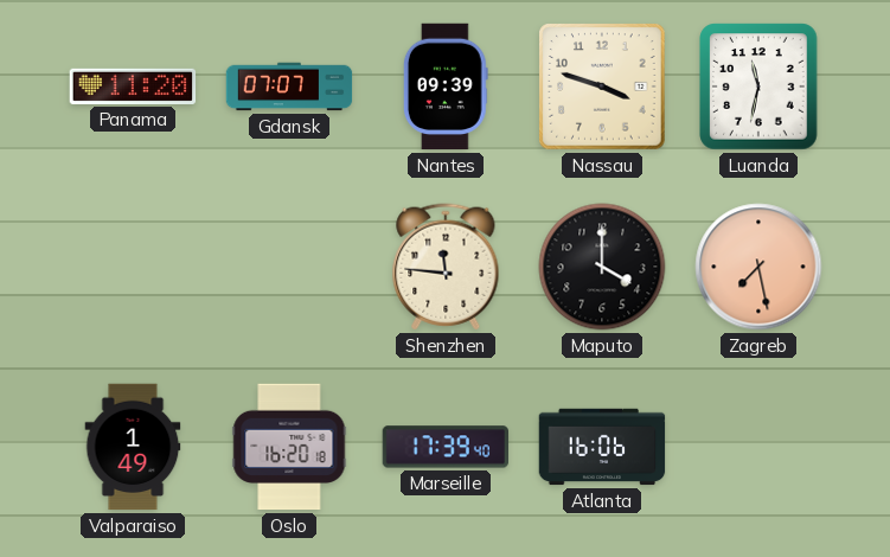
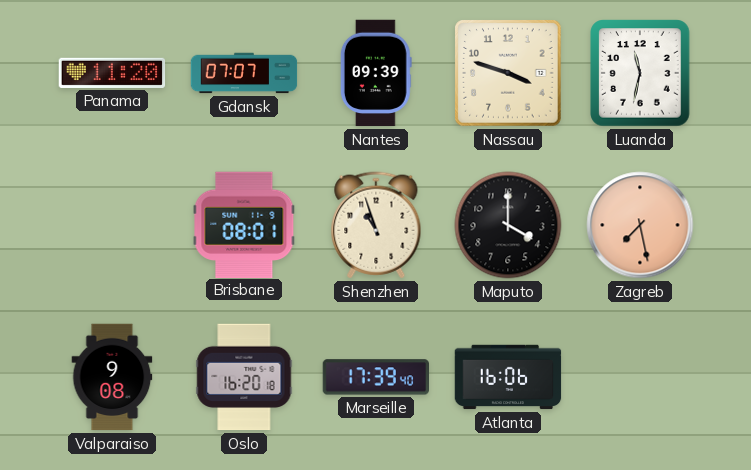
Brisbane: none -> 08:01 (244, 224)
Shenzhen: 11:46 -> 10:57 (376, 225)
Valparaiso: 1:49 -> 9:08 (112, 377)
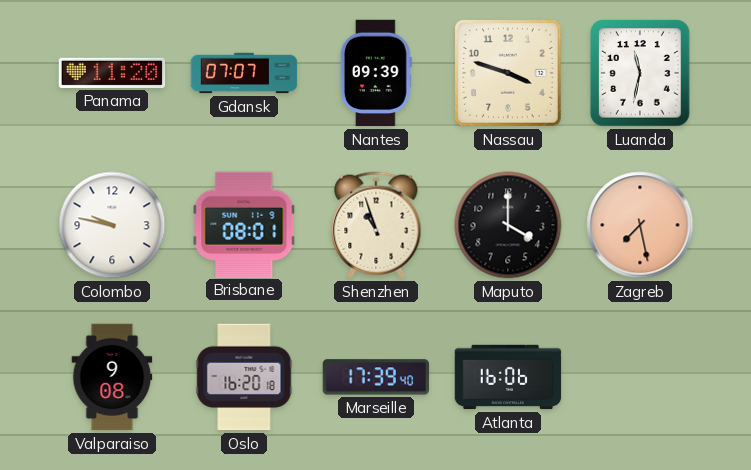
Colombo: none -> 9:47 (112, 225)
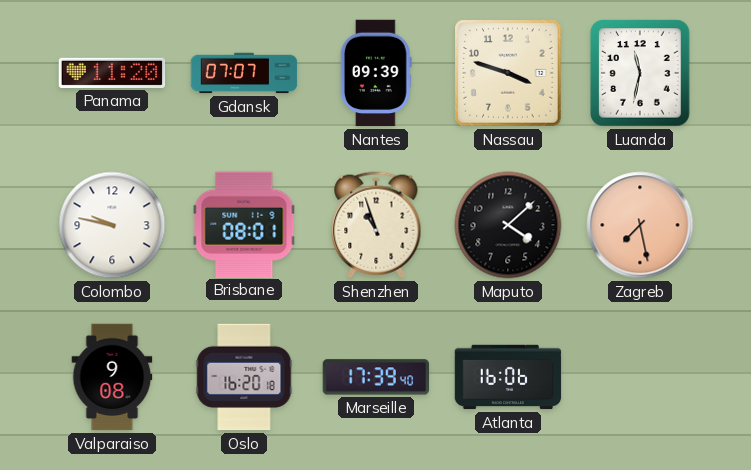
Maputo: 4:00 -> 4:08 (508, 225)
